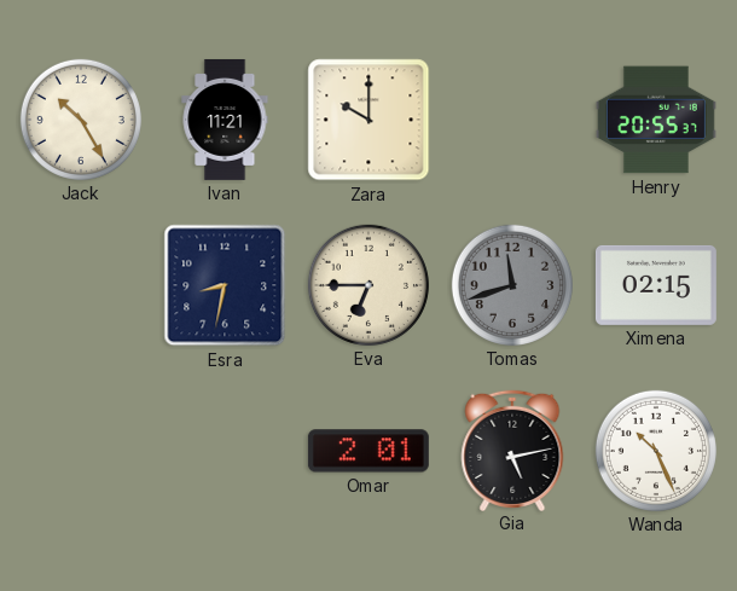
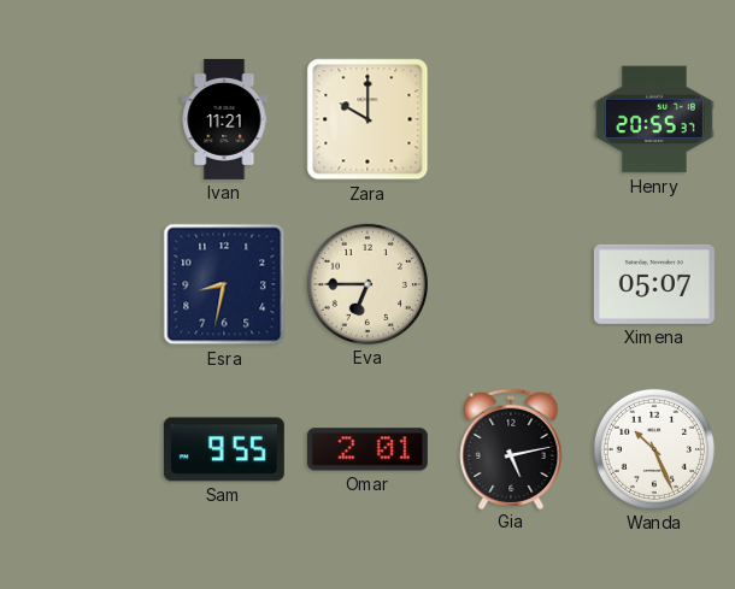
Jack: 10:25 -> none (81, 120)
Tomas: 11:42 -> none (512, 285)
Ximena: 02:15 -> 05:07 (654, 284)
Sam: none -> 9:55 (224, 449)
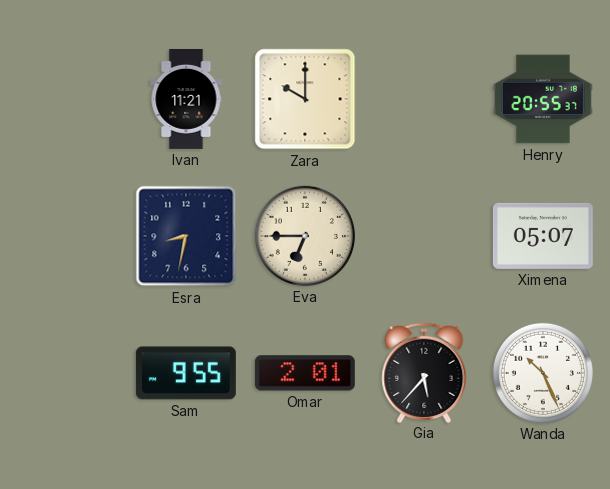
Gia: 5:13 -> 5:37 (424, 372)
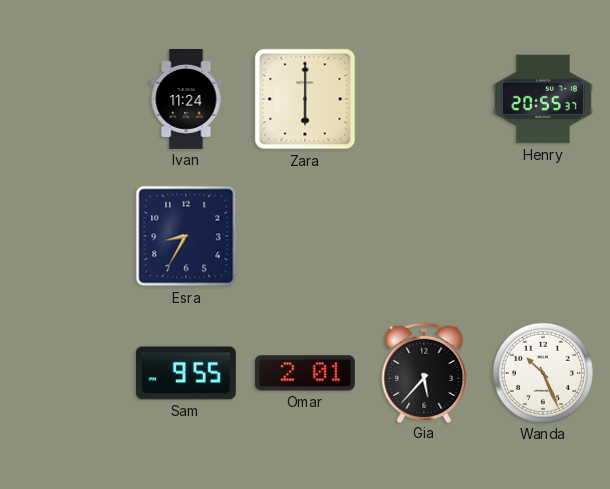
Ivan: 11:21 -> 11:24 (186, 99)
Zara: 10:00 -> 6:00 (305, 99)
Esra: 8:32 -> 8:35 (186, 236)
Eva: 6:45 -> none (305, 236)
Ximena: 05:07 -> none (543, 236)
